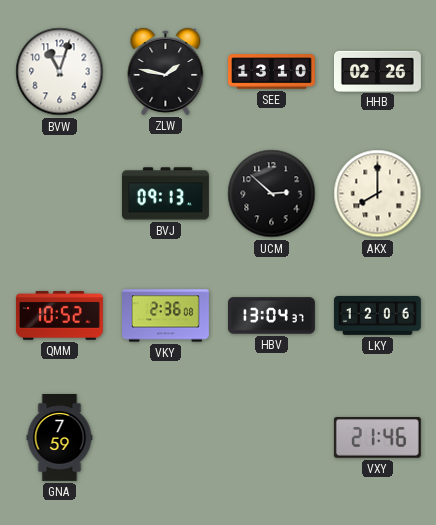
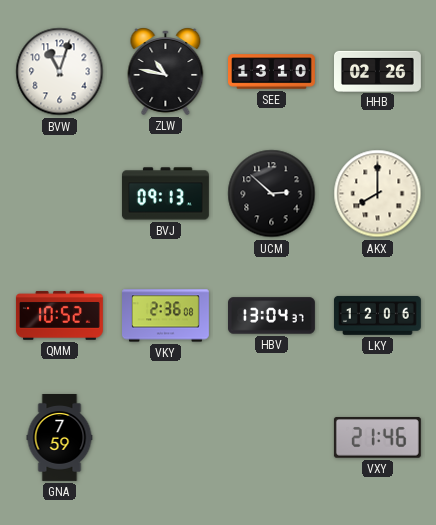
ZLW: 1:47 -> 10:47 (166, 71)
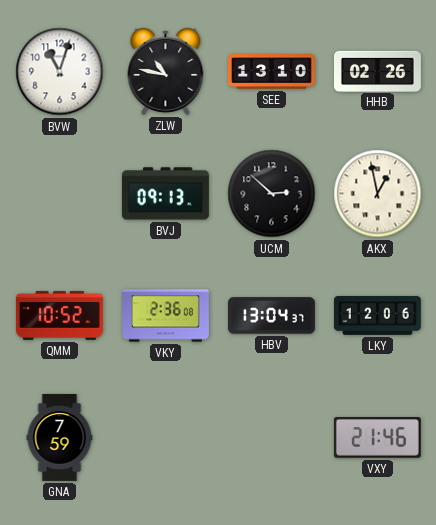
AKX: 8:00 -> 12:58 (378, 194)
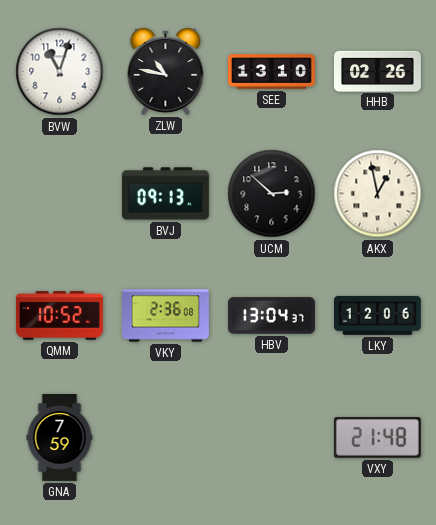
VXY: 21:46 -> 21:48 (377, 438)
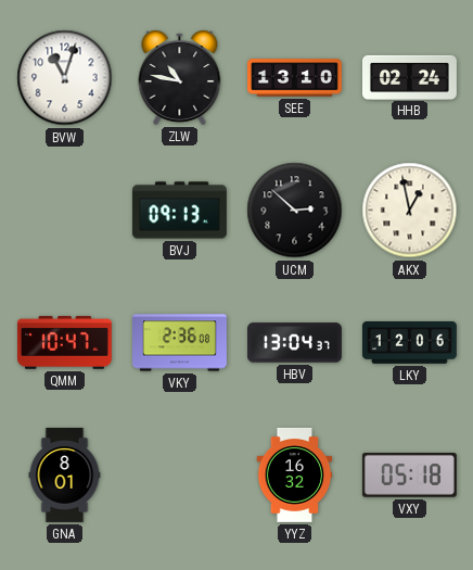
HHB: 02:26 -> 02:24 (410, 77)
QMM: 10:52 -> 10:47 (64, 343)
GNA: 7:59 -> 8:01 (65, 476)
YYZ: none -> 16:32 (295, 474)
VXY: 21:48 -> 05:18 (409, 476)
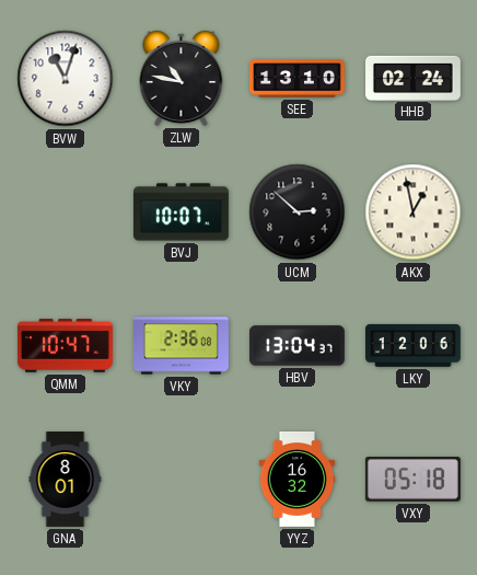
BVJ: 09:13 -> 10:07 (181, 212)
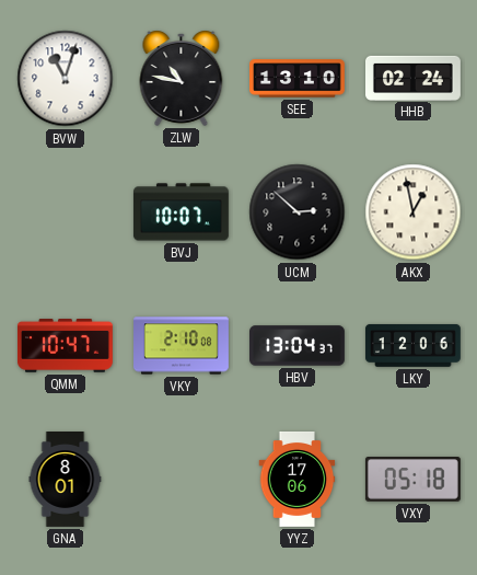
VKY: 2:36 -> 2:10 (182, 346)
YYZ: 16:32 -> 17:06 (298, 479)
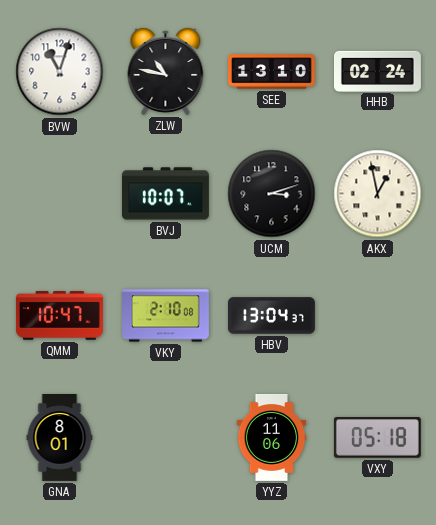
UCM: 2:52 -> 3:12 (272, 194)
LKY: 12:06 -> none (412, 345)
YYZ: 17:06 -> 11:06 (272, 437)
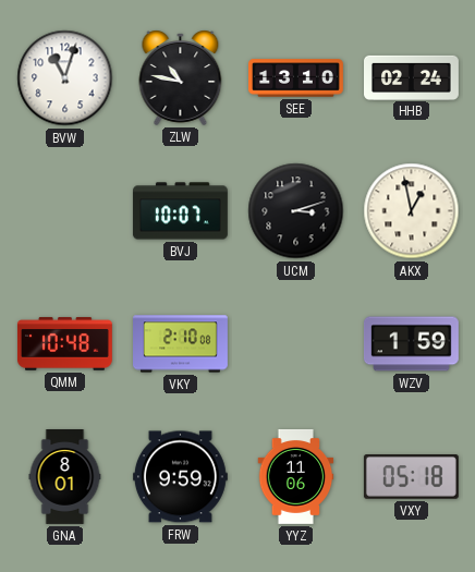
QMM: 10:47 -> 10:48 (64, 344)
HBV: 13:04 -> none (272, 316)
WZV: none -> 1:59 (411, 344)
FRW: none -> 9:59 (180, 477)
